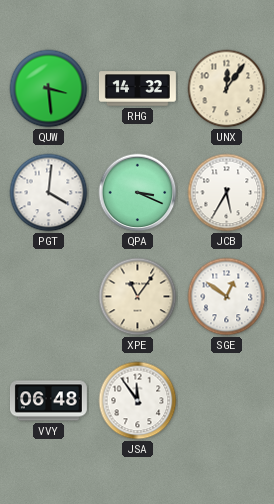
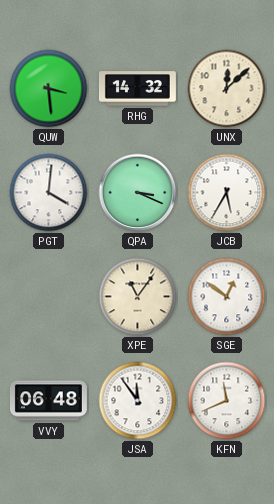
UNX: 12:06 -> 12:08 (227, 89)
KFN: none -> 11:41 (227, 401)
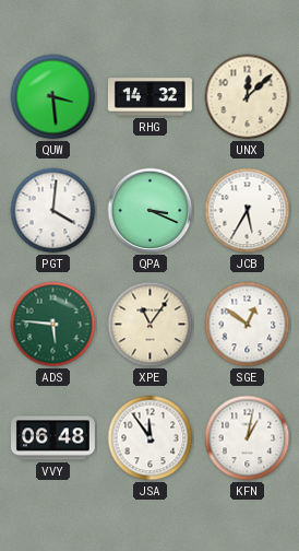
ADS: none -> 5:46 (53, 325)
KFN: 11:41 -> 1:02 (248, 438)
